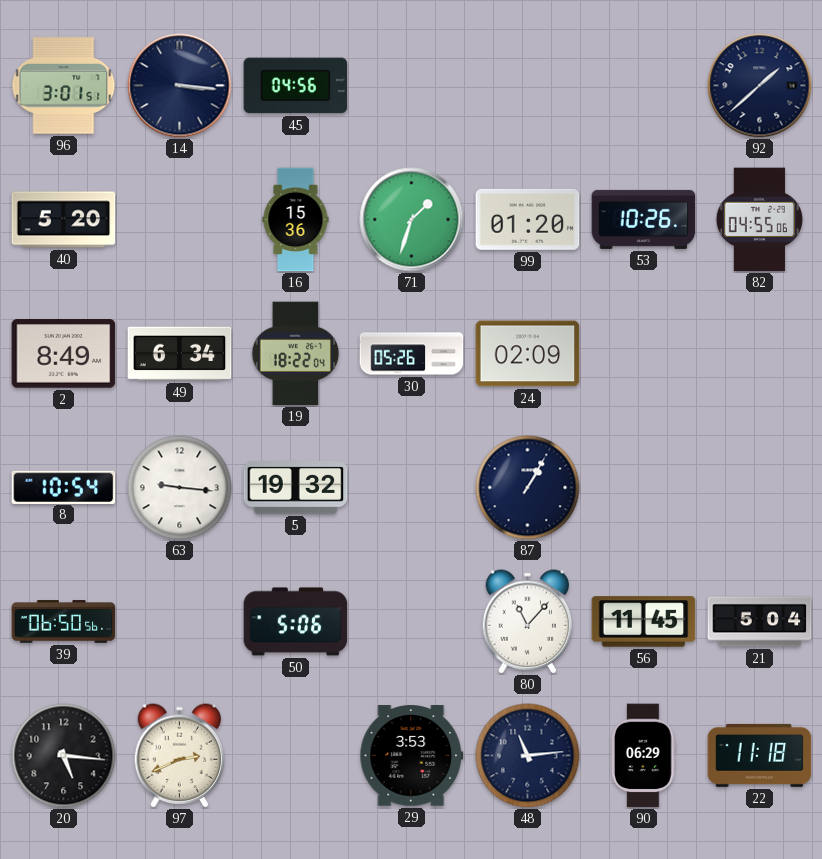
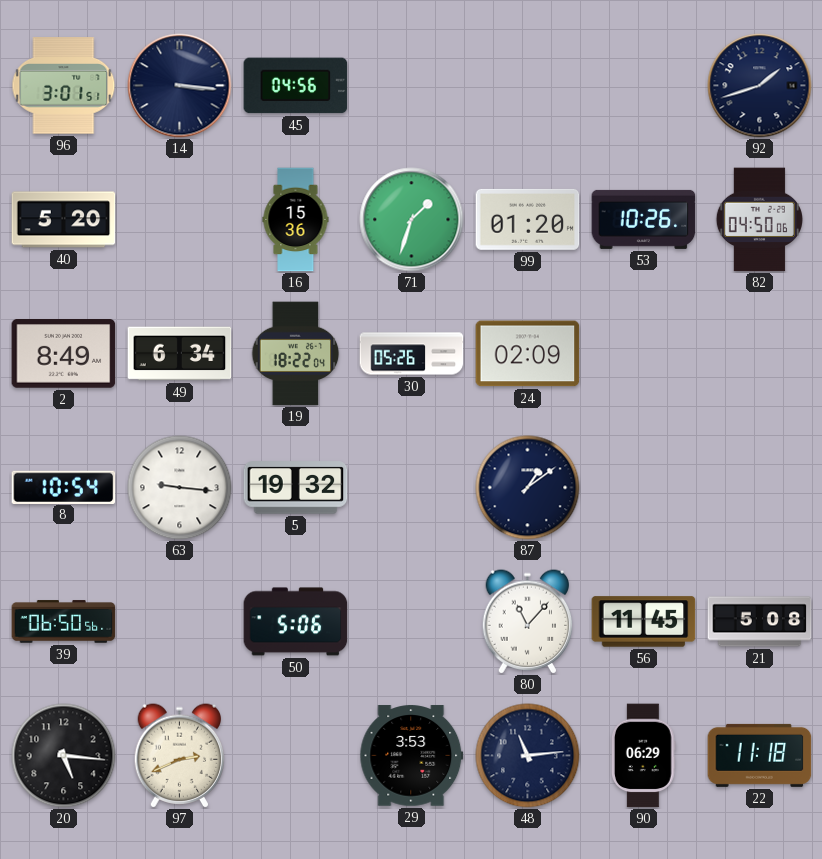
92: 1:38 -> 1:42 (760, 86)
82: 04:55 -> 04:50 (759, 220)
87: 1:05 -> 1:09 (528, 488)
21: 5:04 -> 5:08 (760, 622)
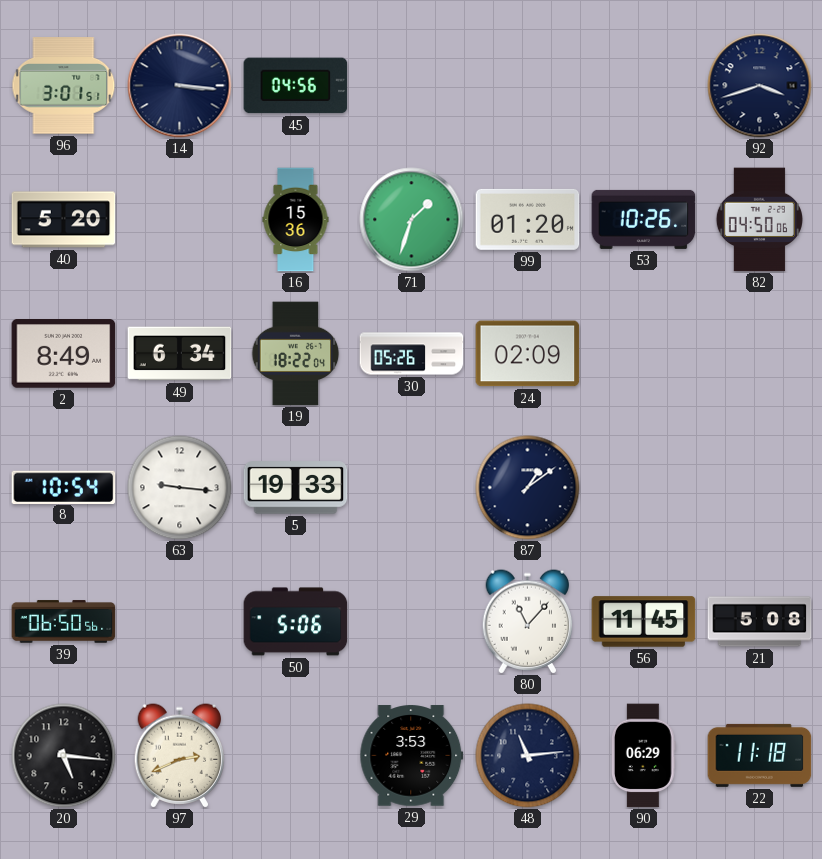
92: 1:42 -> 3:42 (760, 86)
5: 19:32 -> 19:33 (296, 488)
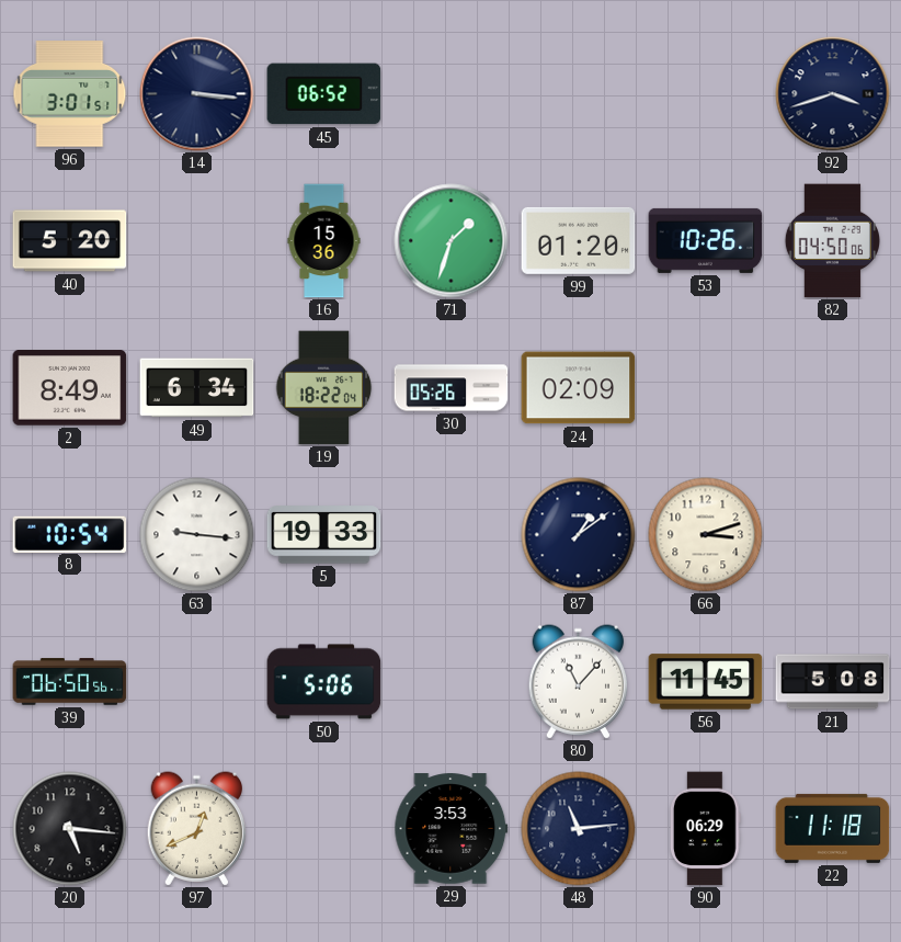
45: 04:56 -> 06:52 (324, 94)
66: none -> 3:12 (706, 535)
97: 2:41 -> 12:41 (197, 829)
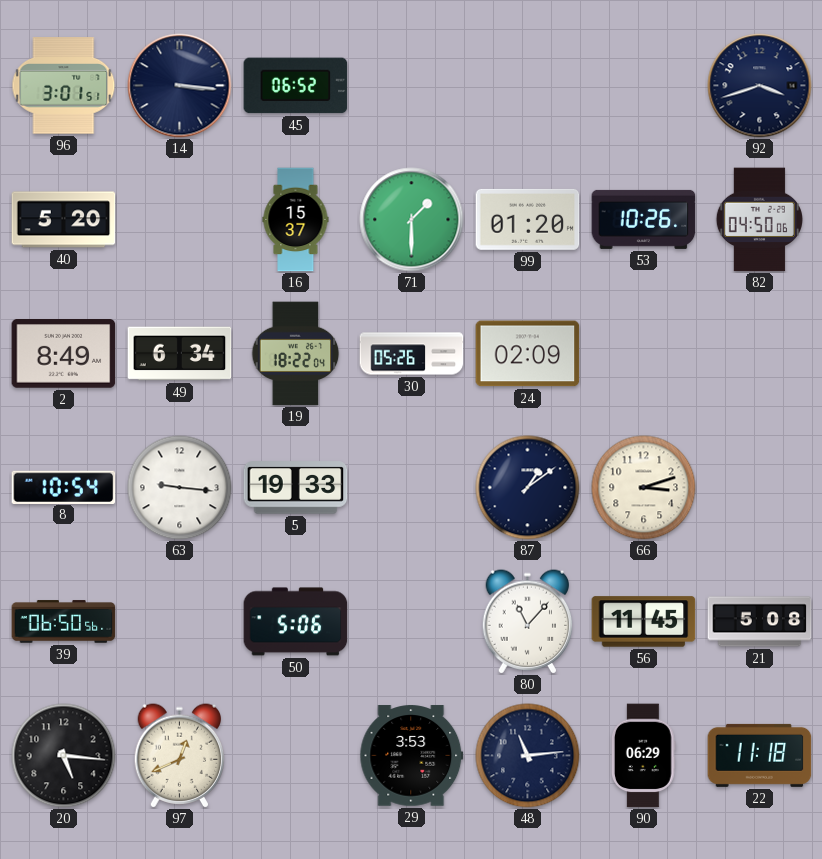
16: 15:36 -> 15:37 (296, 220)
71: 1:33 -> 1:30 (412, 220)
